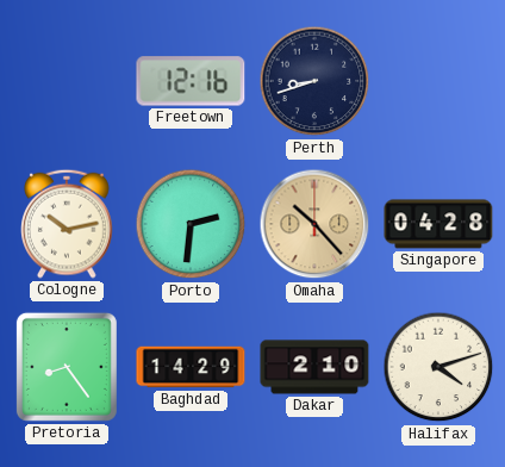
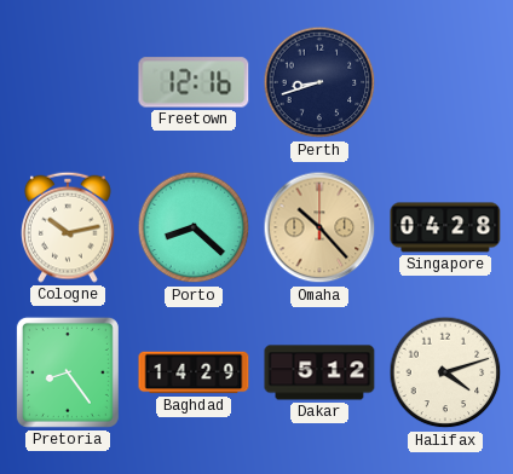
Porto: 2:31 -> 8:22 (194, 227)
Dakar: 2:10 -> 5:12 (319, 372)
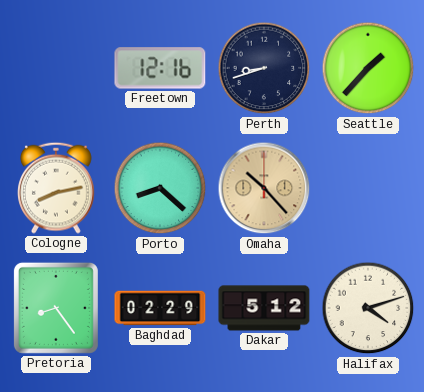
Seattle: none -> 1:37 (368, 68)
Cologne: 10:13 -> 8:13 (57, 188)
Singapore: 04:28 -> none (445, 227)
Baghdad: 14:29 -> 02:29 (160, 308)
